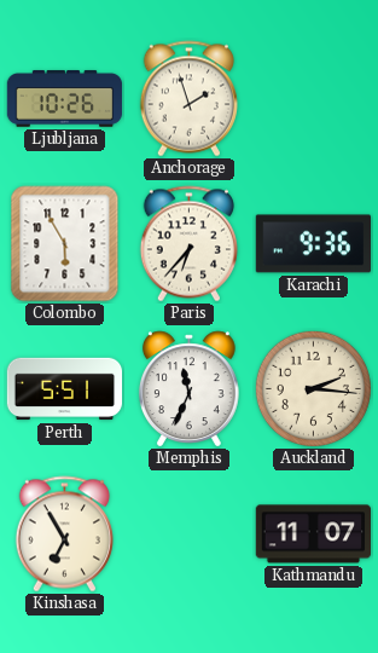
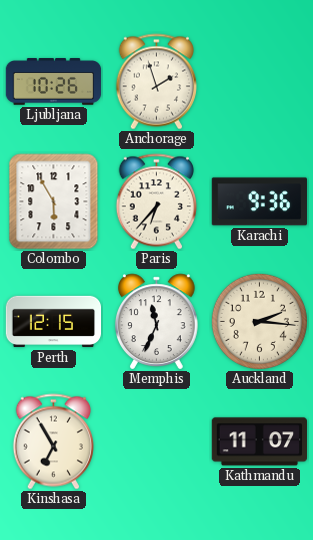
Perth: 5:51 -> 12:15 (54, 322)
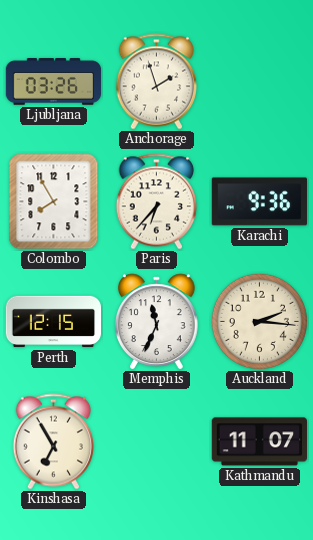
Ljubljana: 10:26 -> 03:26 (54, 82)
Colombo: 5:55 -> 7:55 (54, 202)
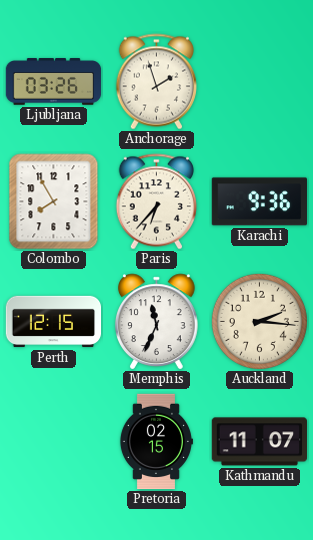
Kinshasa: 6:55 -> none (53, 442)
Pretoria: none -> 02:15 (156, 442)
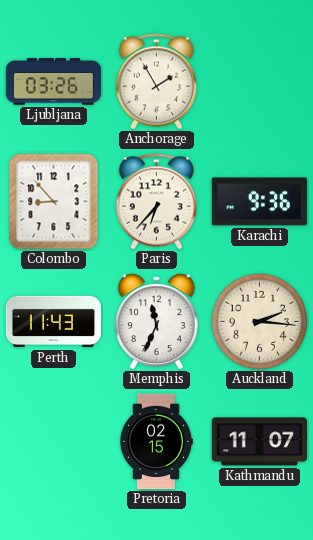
Anchorage: 1:57 -> 1:55 (156, 82)
Colombo: 7:55 -> 8:53 (54, 202)
Perth: 12:15 -> 11:43 (54, 322)
